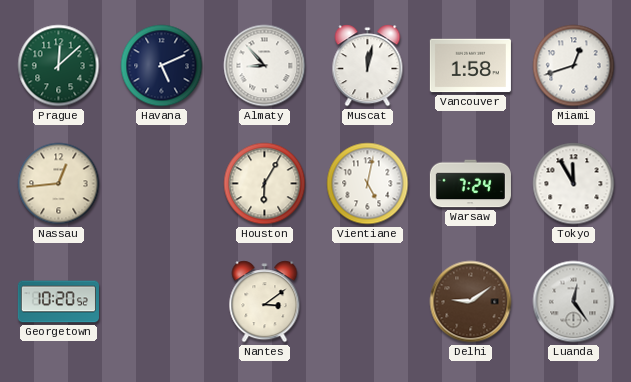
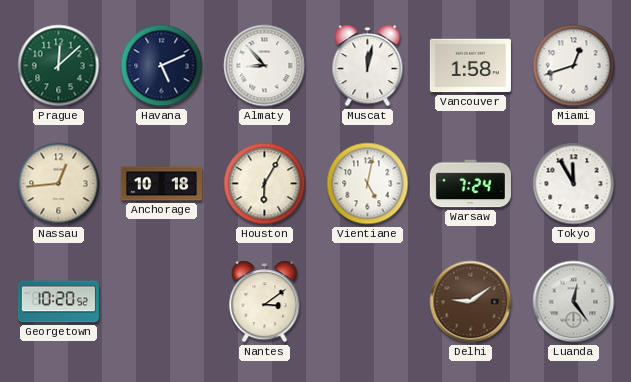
Anchorage: none -> 10:18 (161, 184)
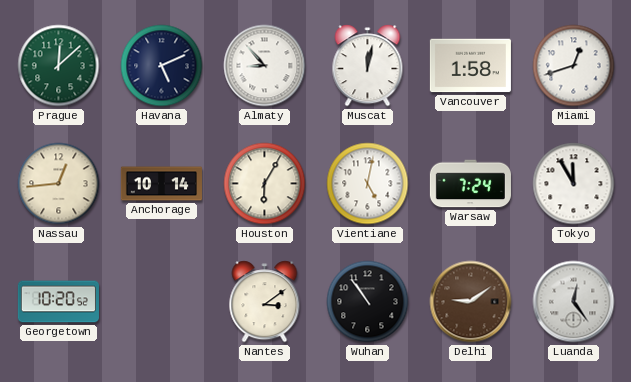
Anchorage: 10:18 -> 10:14 (161, 184)
Wuhan: none -> 10:54 (368, 302)
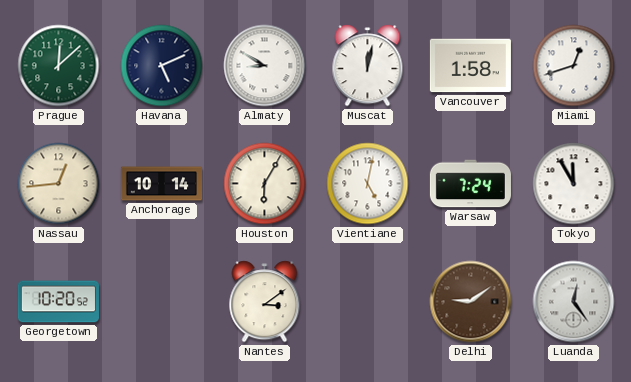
Almaty: 8:53 -> 8:50 (265, 66)
Wuhan: 10:54 -> none (368, 302)
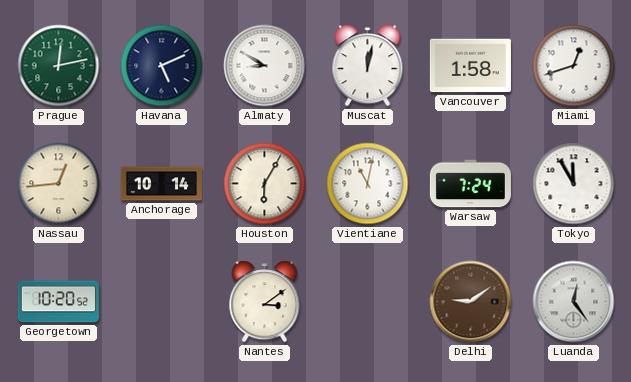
Prague: 12:08 -> 12:13 (59, 66)
Vientiane: 5:02 -> 11:02 (368, 184)
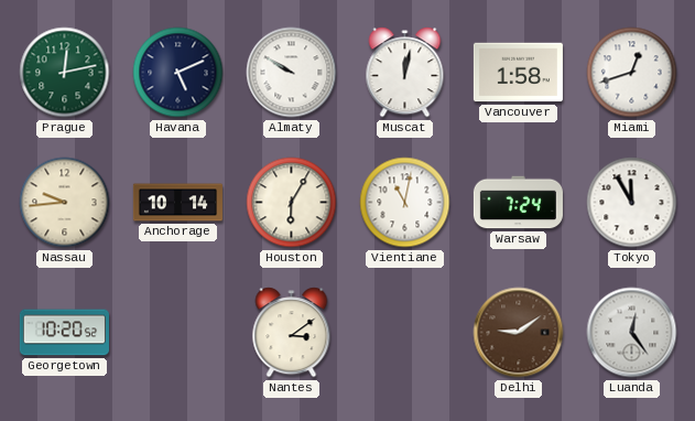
Almaty: 8:50 -> 9:50 (292, 73)
Nassau: 12:44 -> 9:44 (65, 203)
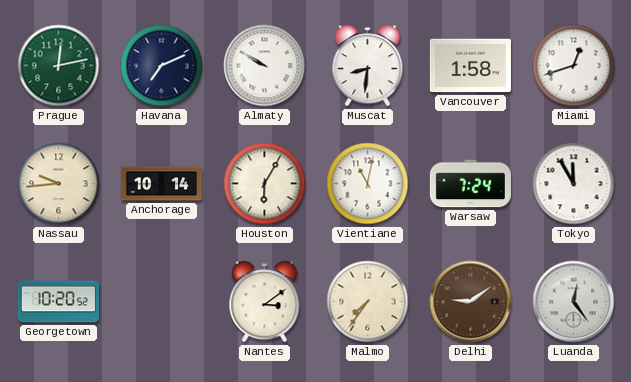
Havana: 5:11 -> 7:11 (162, 66)
Muscat: 12:02 -> 8:31 (368, 66)
Malmo: none -> 7:36 (368, 302)
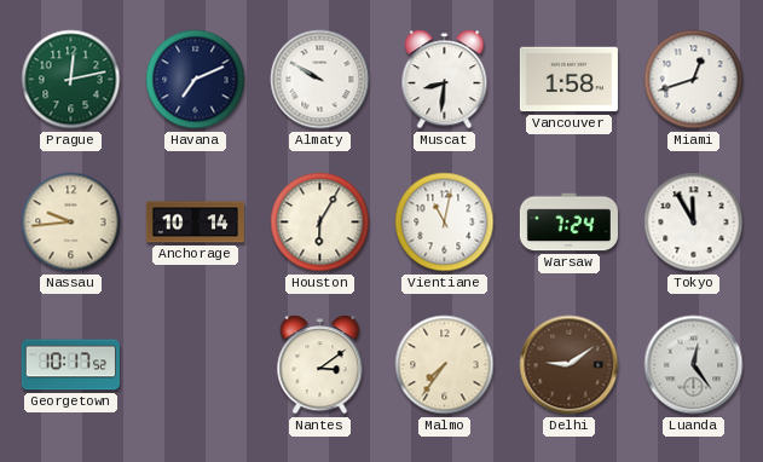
Georgetown: 10:20 -> 10:17 (70, 365)
